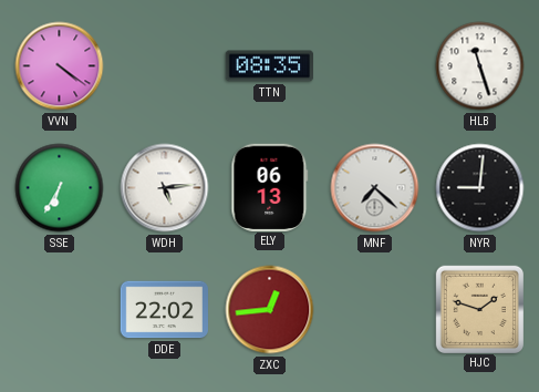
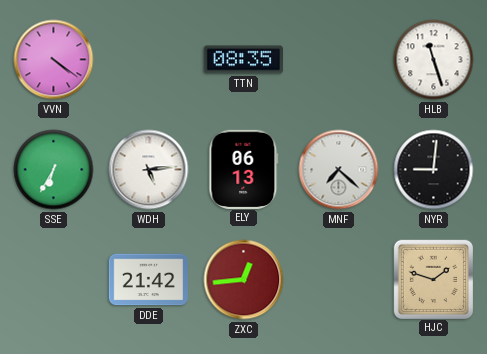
DDE: 22:02 -> 21:42 (148, 280)
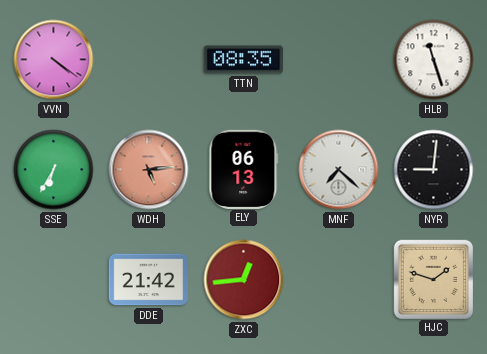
WDH dial: white -> salmon (149, 170)
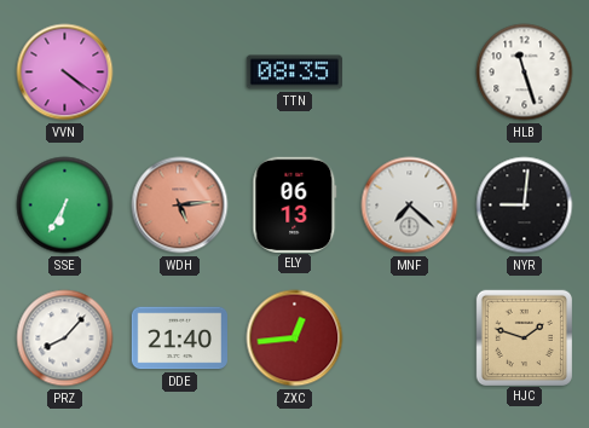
PRZ: none -> 8:07 (65, 339)
DDE: 21:42 -> 21:40 (179, 339)
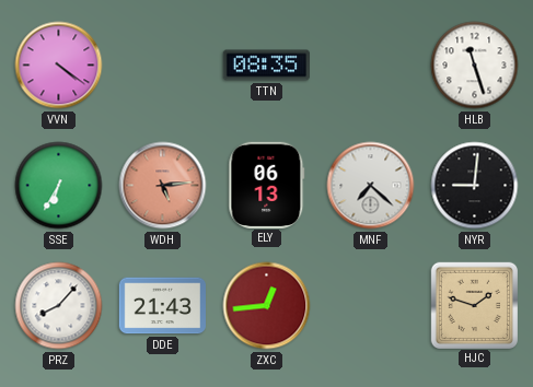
DDE: 21:40 -> 21:43 (162, 306)
